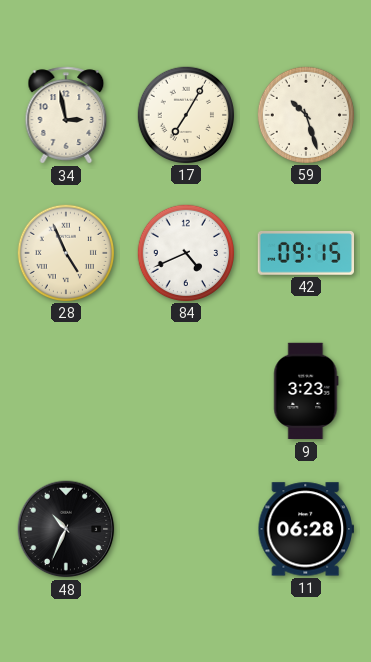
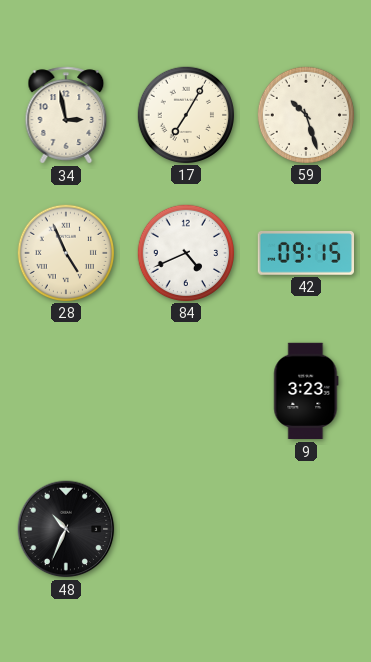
11: 06:28 -> none (306, 529)
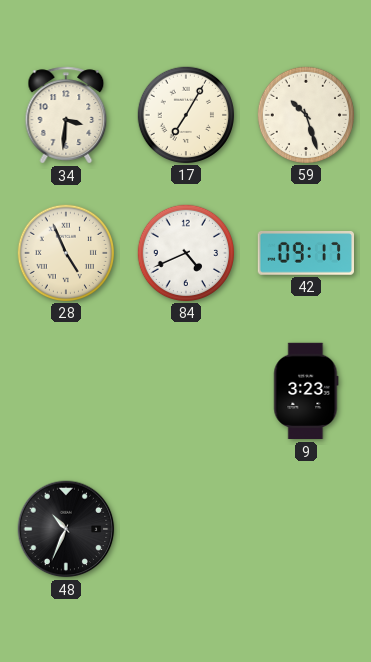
34: 2:58 -> 3:31 (66, 115)
42: 09:15 -> 09:17 (305, 254)
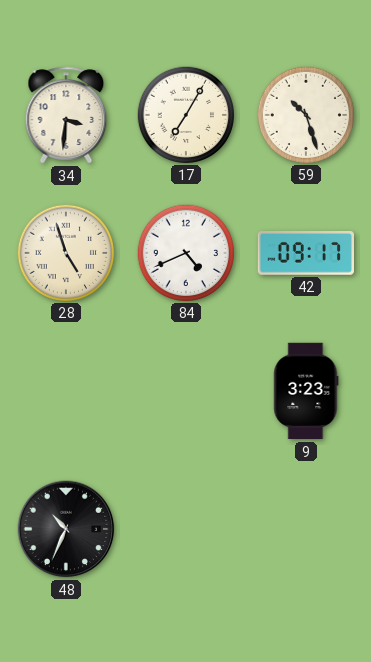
28: 4:56 -> 4:57 (65, 252)
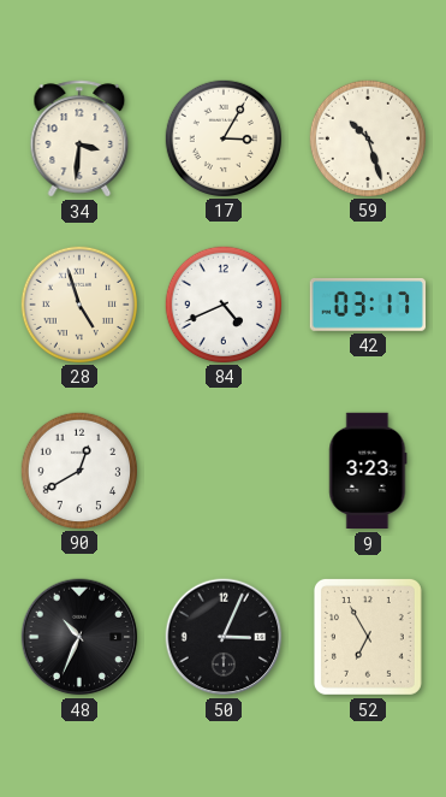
17: 7:05 -> 3:05 (222, 137)
42: 09:17 -> 03:17 (367, 306)
90: none -> 12:40 (78, 470)
50: none -> 3:04 (224, 637)
52: none -> 6:55 (368, 637)
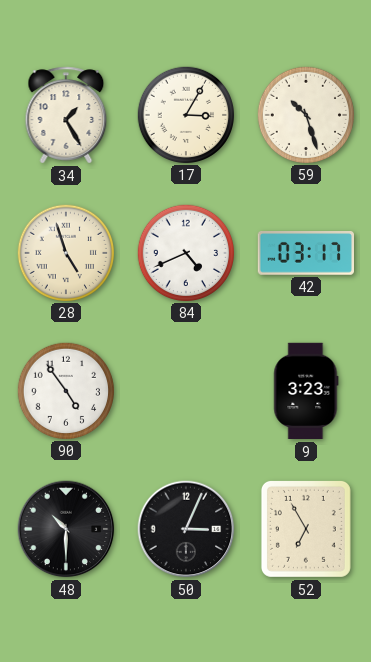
34: 3:31 -> 1:25 (66, 115)
90: 12:40 -> 4:54 (65, 390)
48: 10:34 -> 10:30 (66, 529)
